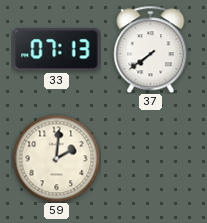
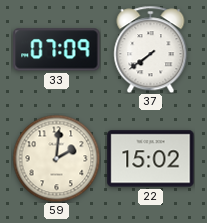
33: 07:13 -> 07:09 (57, 50)
22: none -> 15:02 (151, 159)
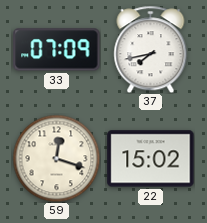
37: 7:39 -> 7:43 (151, 49)
59: 2:01 -> 12:18 (56, 158)
